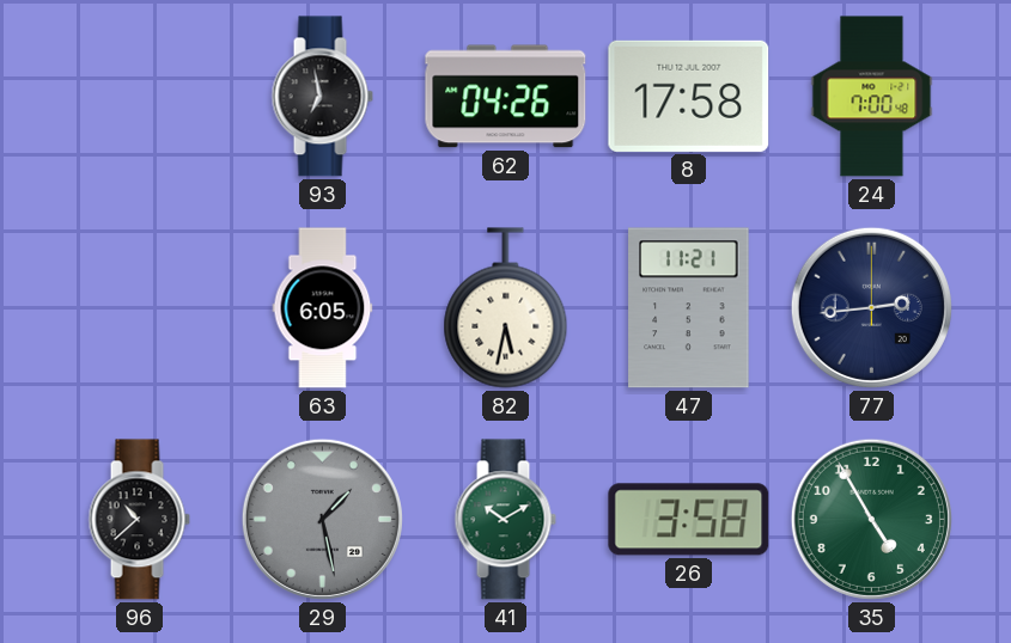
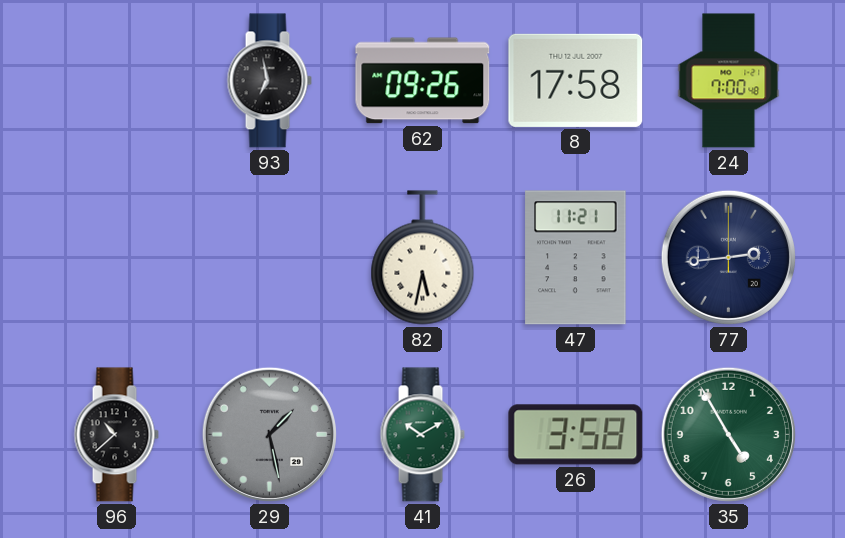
62: 04:26 -> 09:26 (423, 81)
63: 6:05 -> none (323, 308)
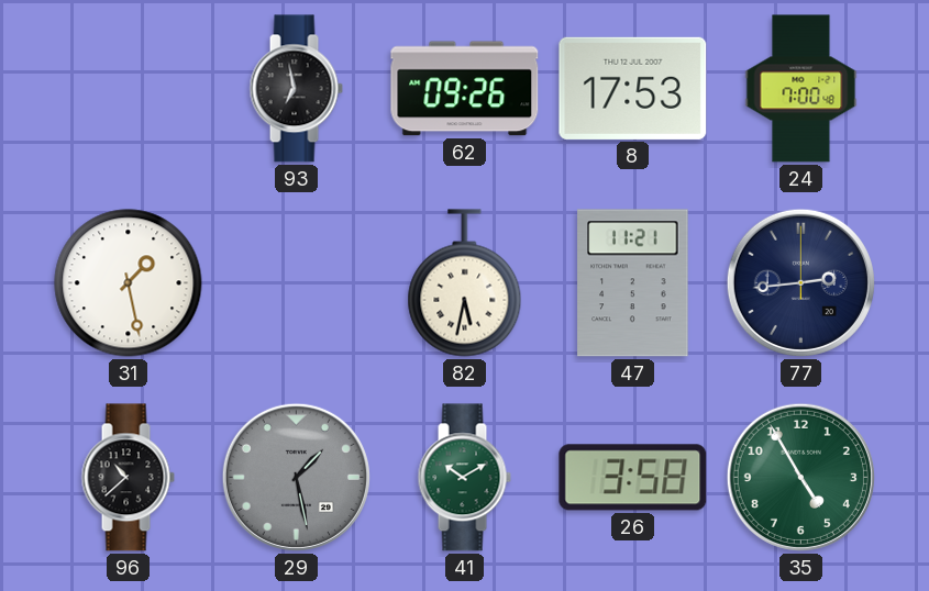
8: 17:58 -> 17:53 (633, 88)
31: none -> 1:28 (129, 283)
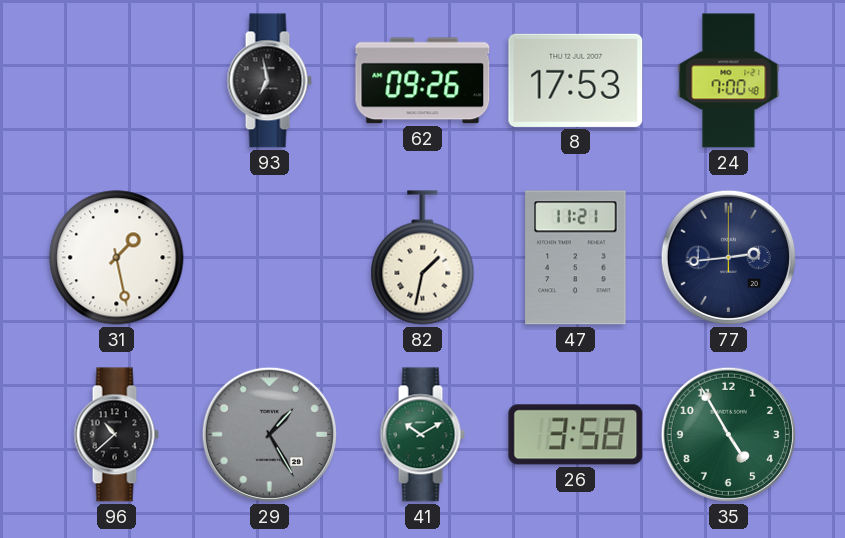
82: 5:32 -> 1:32 (423, 258)
29: 1:28 -> 1:25 (269, 434)
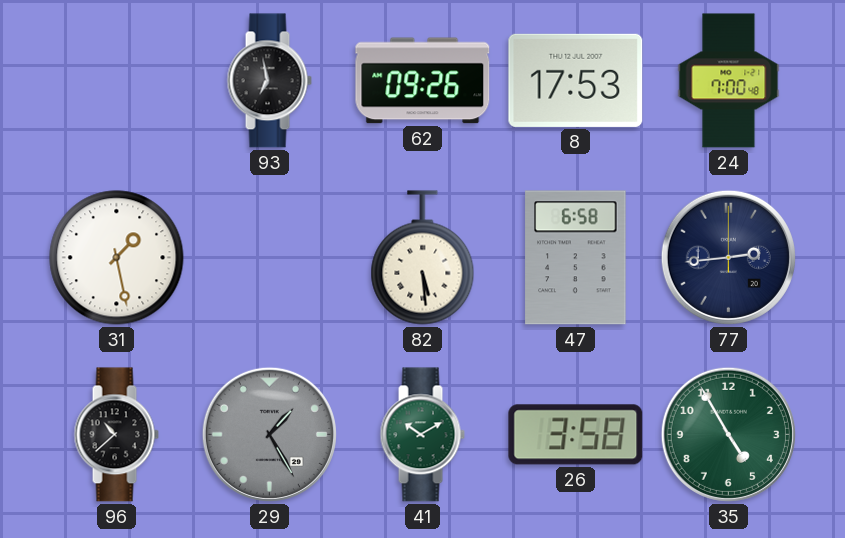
82: 1:32 -> 5:29 (423, 258)
47: 11:21 -> 6:58 (576, 258)
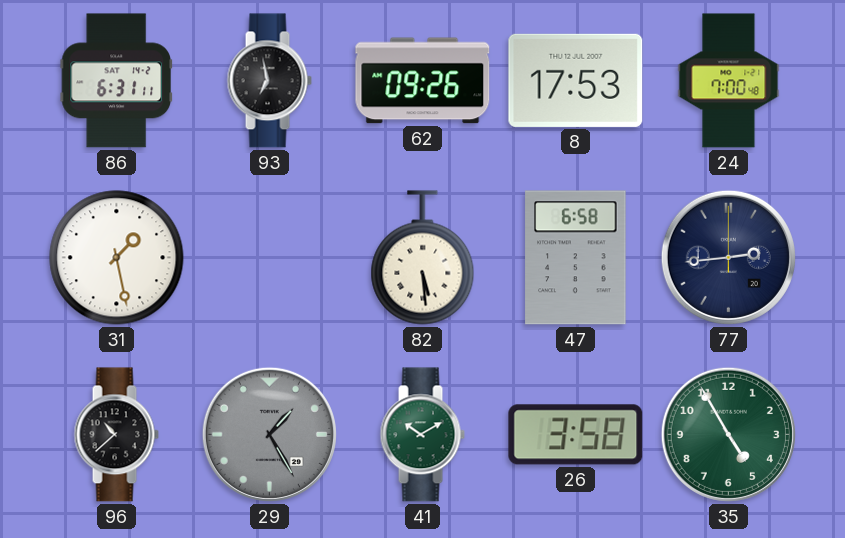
86: none -> 6:31 (116, 81)
